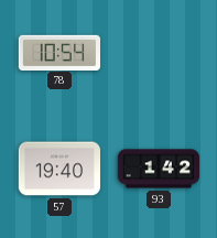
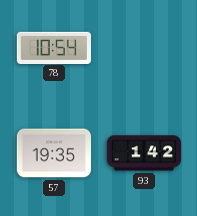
57: 19:40 -> 19:35 (54, 153)
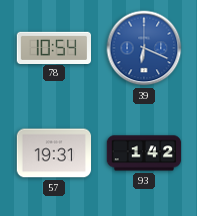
39: none -> 6:19 (144, 48)
57: 19:35 -> 19:31 (54, 153)
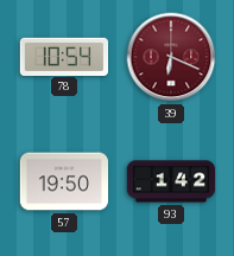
39 dial: blue -> burgundy (171, 57)
57: 19:31 -> 19:50 (64, 181)
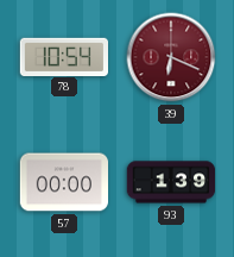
57: 19:50 -> 00:00 (64, 182)
93: 1:42 -> 1:39 (171, 182)
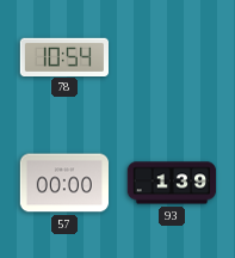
39: 6:19 -> none (171, 57)
